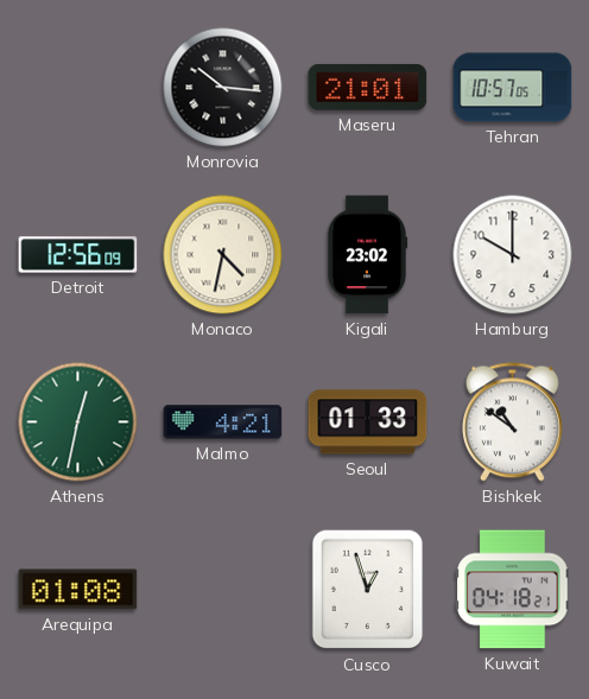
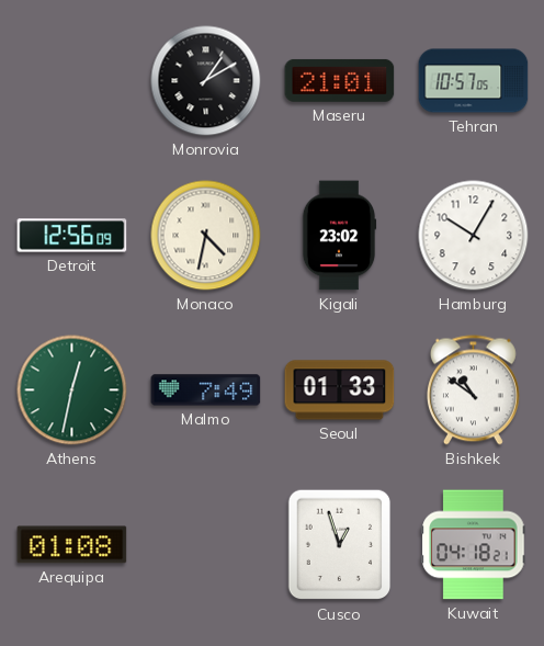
Monrovia: 10:16 -> 1:10 (206, 81)
Hamburg: 10:00 -> 10:05 (474, 236)
Malmo: 4:21 -> 7:49 (206, 390)
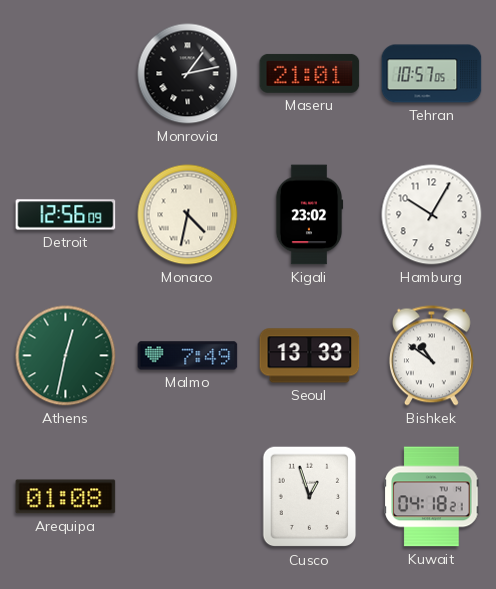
Monrovia: 1:10 -> 1:13 (188, 74)
Seoul: 01:33 -> 13:33 (310, 356)
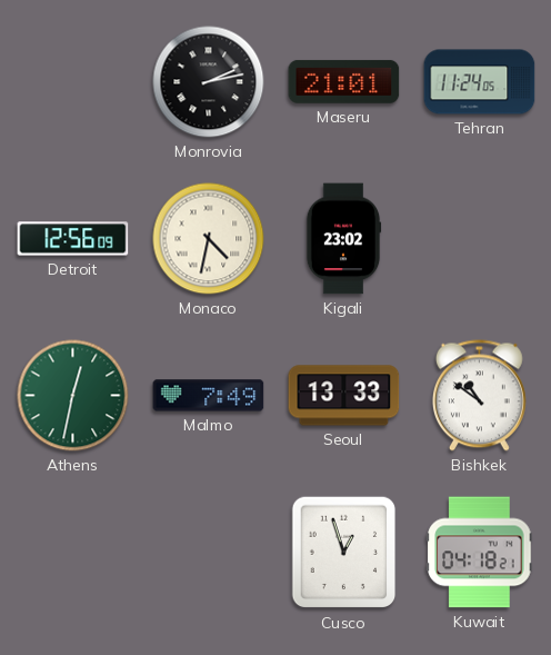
Monrovia: 1:13 -> 2:13 (209, 82)
Tehran: 10:57 -> 11:24 (480, 82)
Hamburg: 10:05 -> none (432, 215)
Arequipa: 01:08 -> none (66, 497)
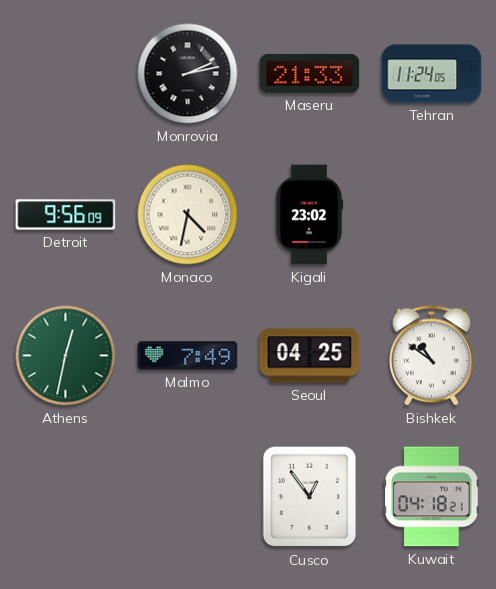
Maseru: 21:01 -> 21:33 (310, 73)
Detroit: 12:56 -> 9:56 (66, 215)
Seoul: 13:33 -> 04:25 (310, 356)
Cusco: 12:57 -> 12:54 (310, 497)
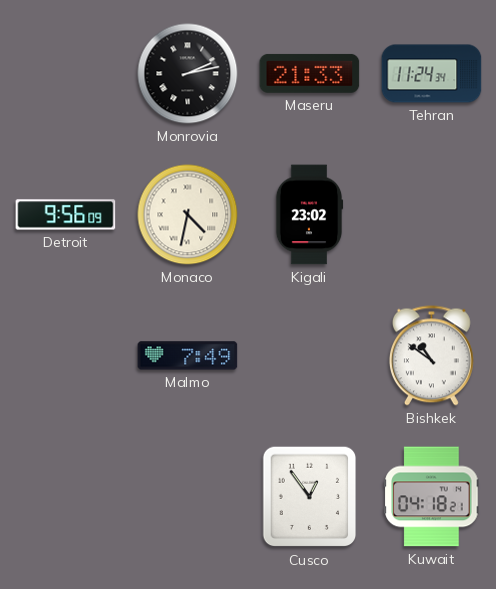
Tehran: 11:24:05 -> 11:24:34 (432, 74)
Athens: 12:32 -> none (66, 356)
Seoul: 04:25 -> none (310, 356)
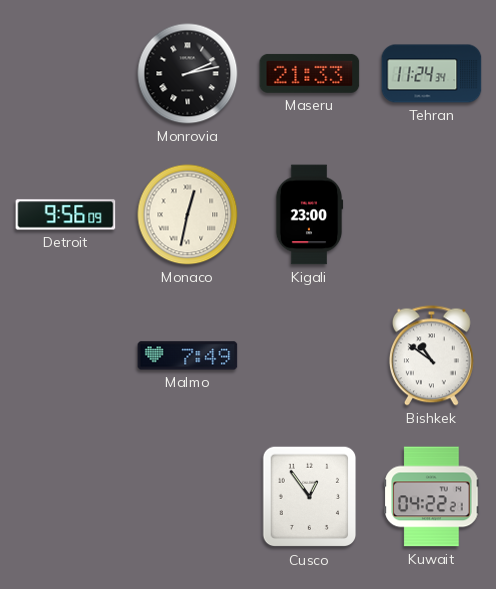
Monaco: 4:32 -> 12:32 (188, 215)
Kigali: 23:02 -> 23:00 (309, 215)
Kuwait: 04:18 -> 04:22 (432, 497)
